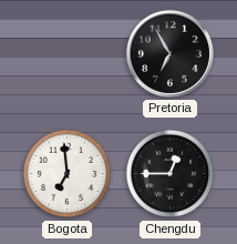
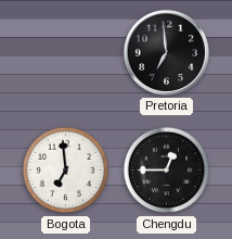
Pretoria: 6:55 -> 6:59 (166, 52)
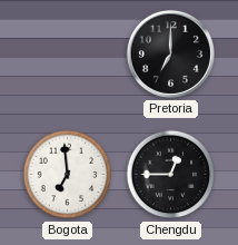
Pretoria: 6:59 -> 7:00 (170, 53)
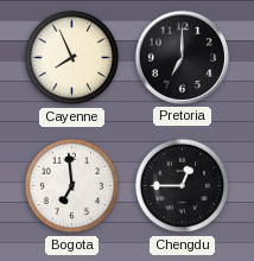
Cayenne: none -> 7:56 (72, 58)
